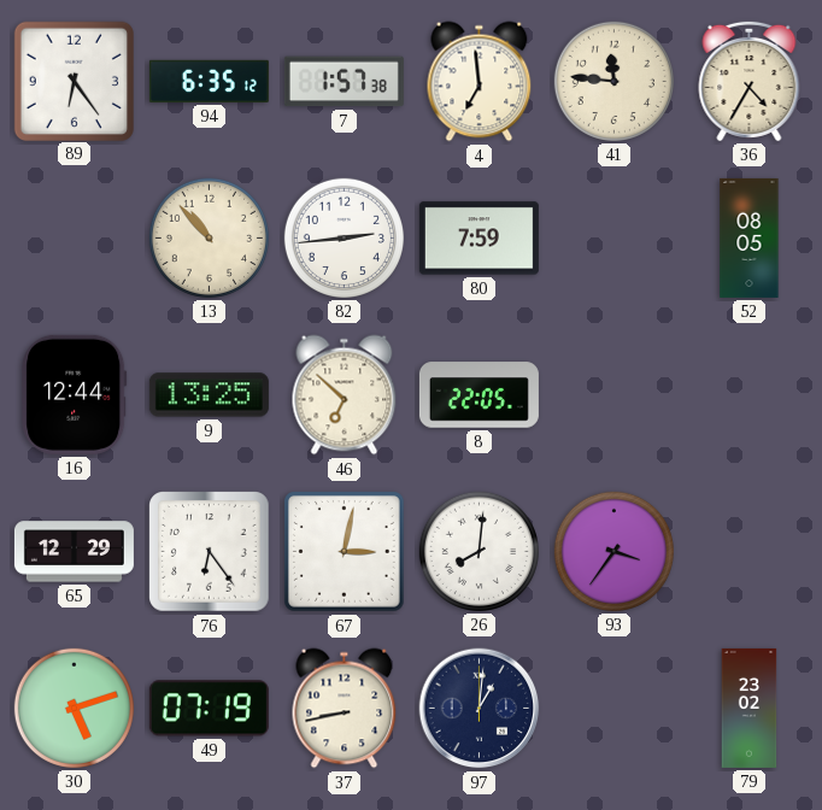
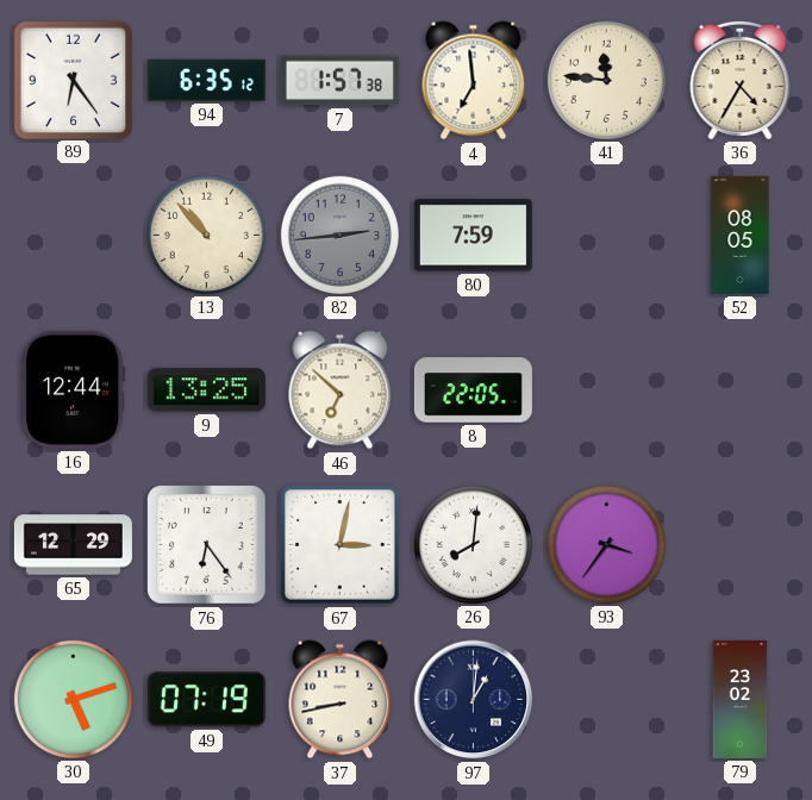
82 dial: white -> grey (339, 235)
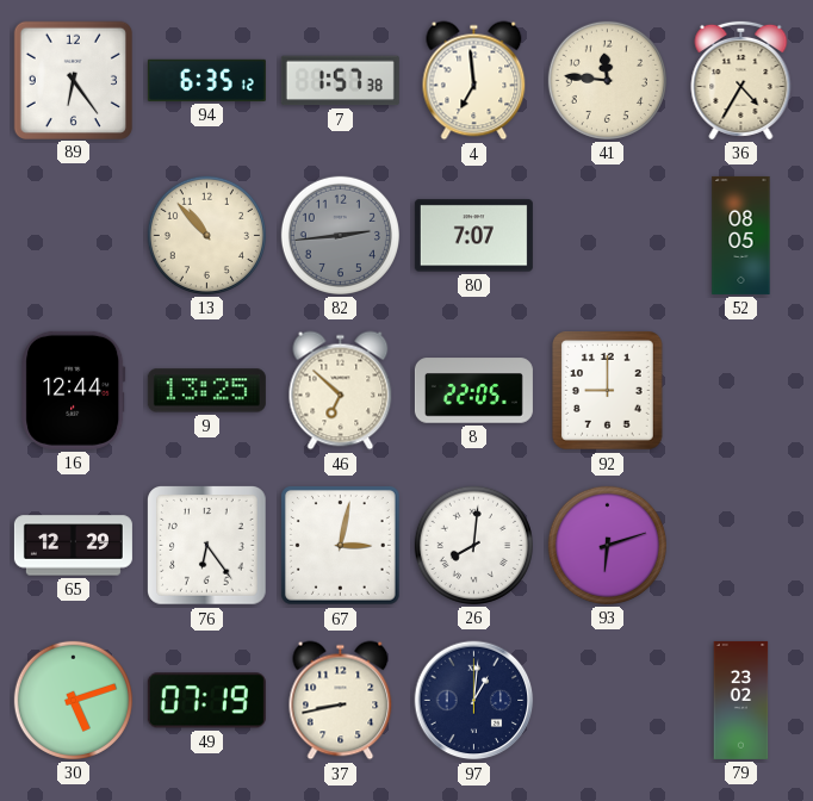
80: 7:59 -> 7:07 (473, 236)
92: none -> 9:00 (608, 391)
93: 3:36 -> 6:12 (607, 545)
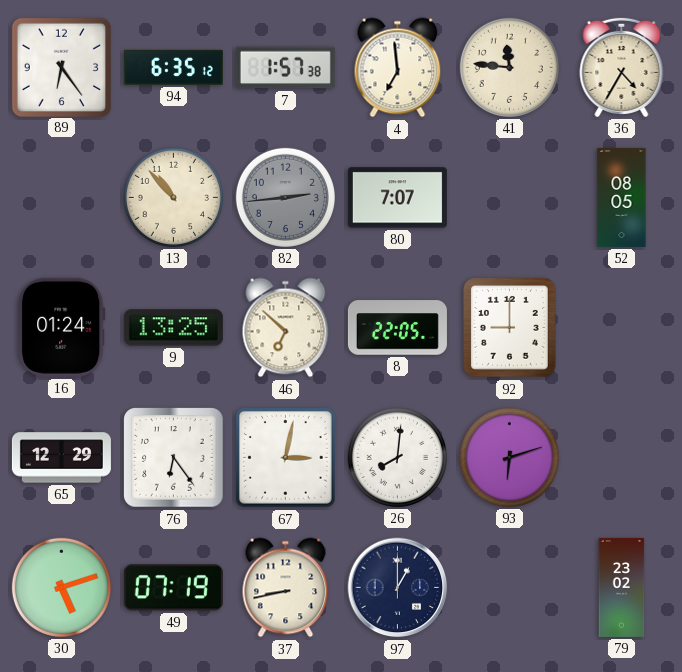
16: 12:44 -> 01:24 (62, 327)
97: 1:01 -> 1:00 (398, 588)
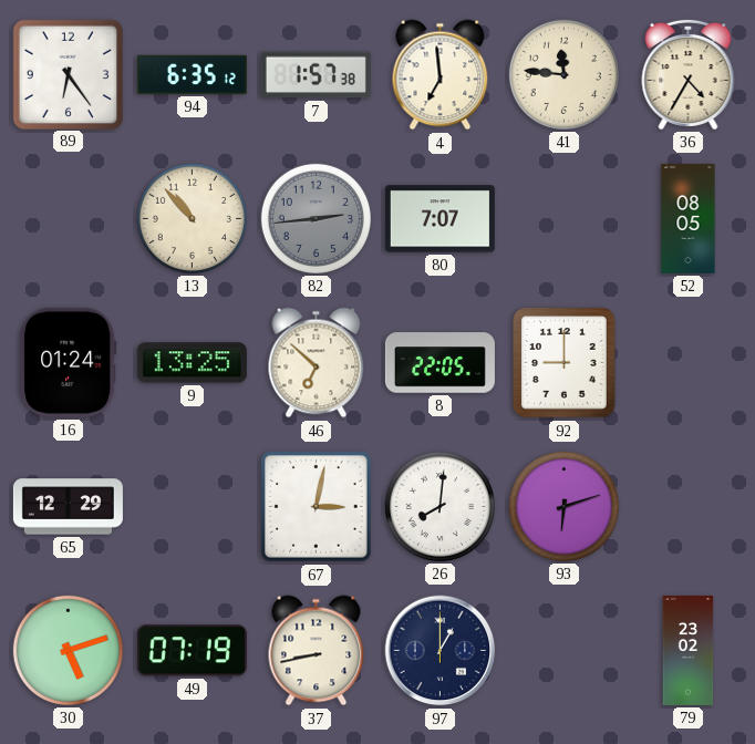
76: 6:24 -> none (174, 458)
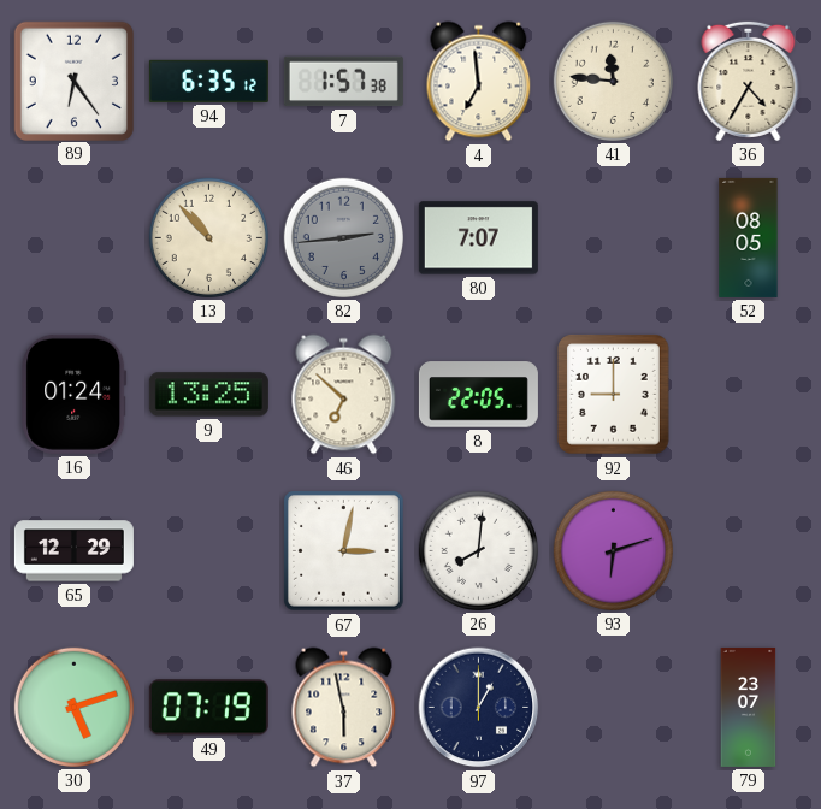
37: 8:43 -> 5:58 (344, 708)
79: 23:02 -> 23:07 (749, 707)
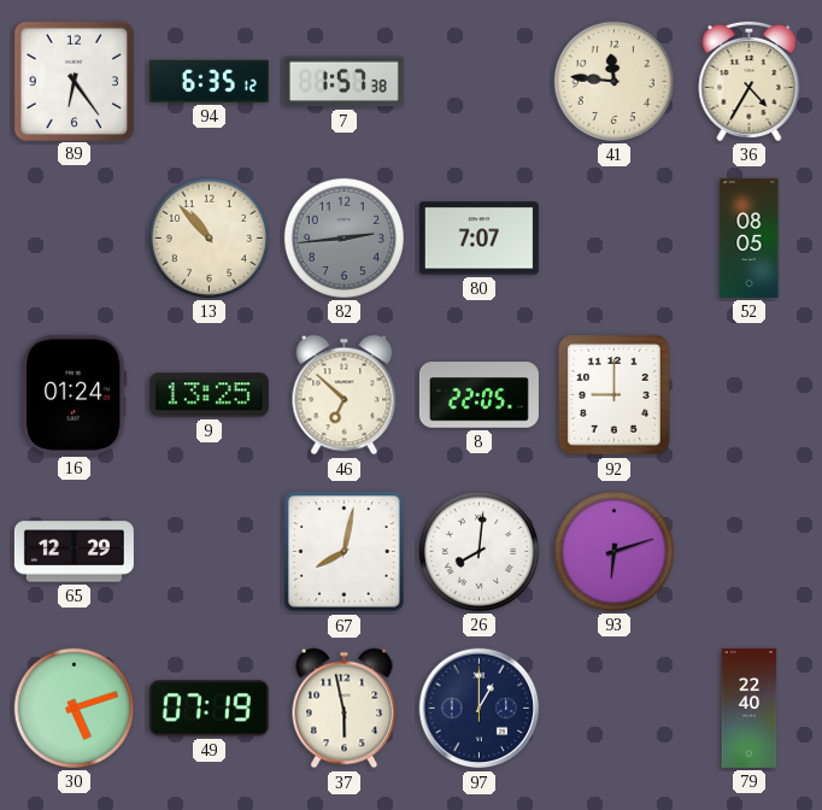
4: 6:59 -> none (479, 82)
67: 3:02 -> 8:02 (345, 552)
79: 23:07 -> 22:40 (750, 708)
